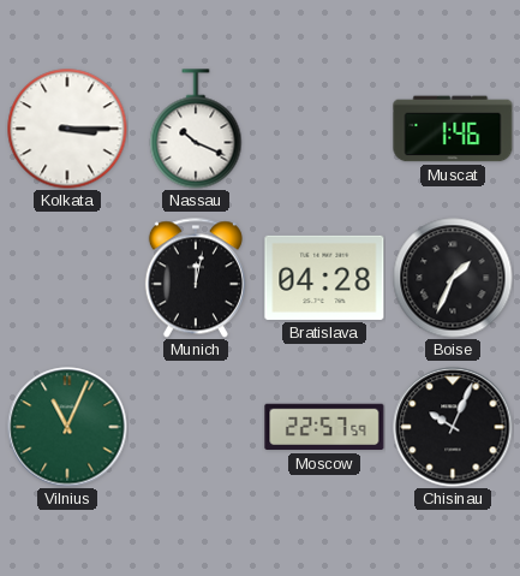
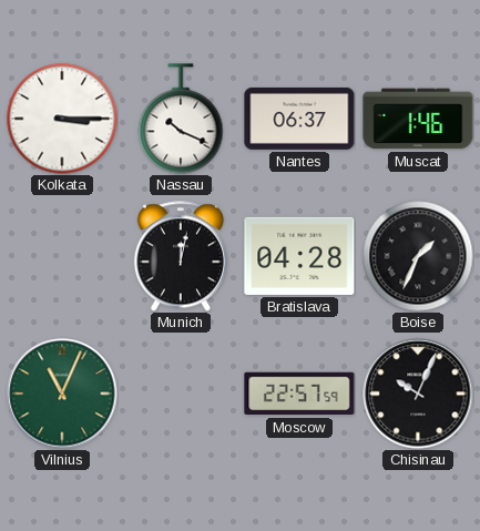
Nantes: none -> 06:37 (299, 119)
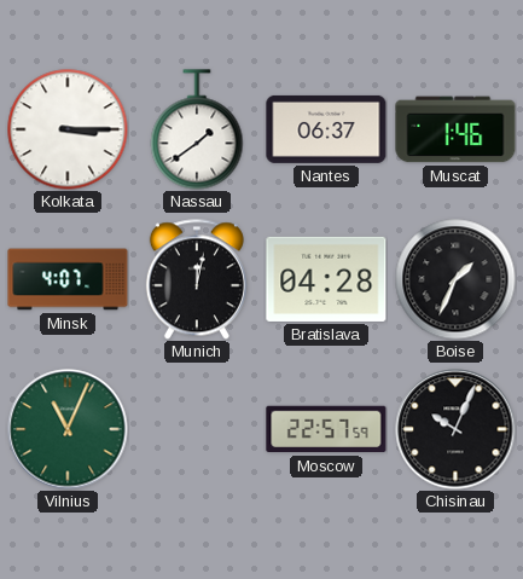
Nassau: 10:19 -> 1:39 (197, 129)
Minsk: none -> 4:07 (68, 279)
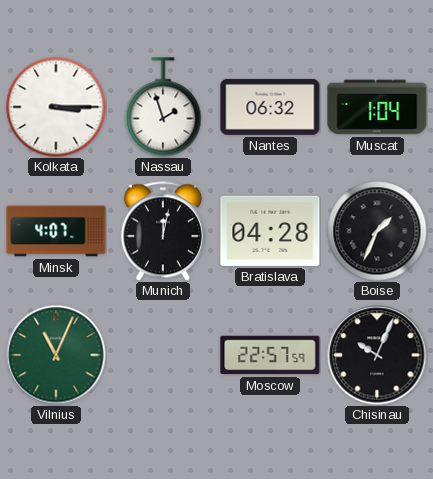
Nassau: 1:39 -> 1:57 (163, 107)
Nantes: 06:37 -> 06:32 (270, 107)
Muscat: 1:46 -> 1:04 (377, 107)
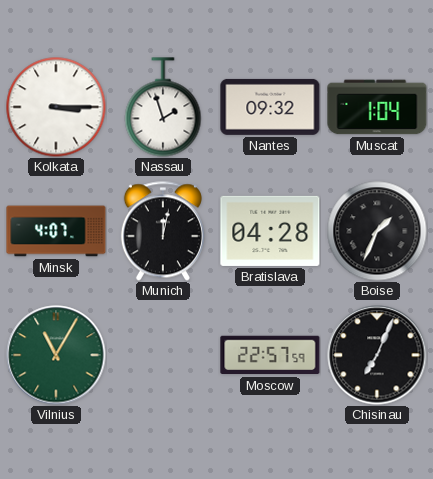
Nantes: 06:32 -> 09:32 (270, 107)
Vilnius: 11:04 -> 11:05 (56, 355)
Chisinau: 10:04 -> 7:04 (377, 355)
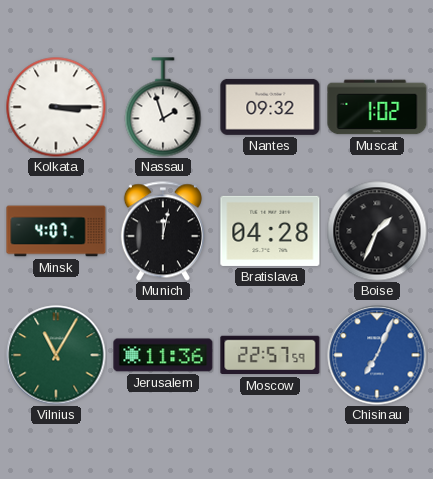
Muscat: 1:04 -> 1:02 (377, 107)
Jerusalem: none -> 11:36 (163, 355)
Chisinau dial: black -> blue (377, 355)
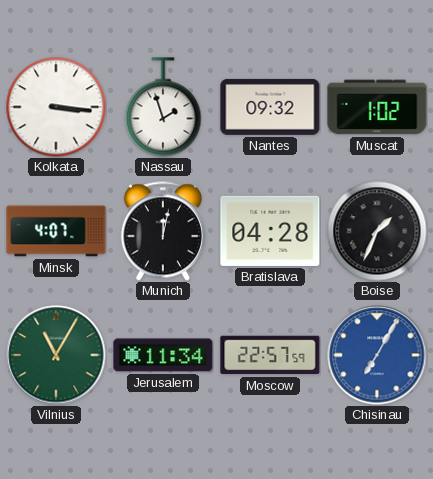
Kolkata: 3:15 -> 3:16 (56, 107)
Jerusalem: 11:36 -> 11:34 (163, 355)
Chisinau: 7:04 -> 7:05 (377, 355)
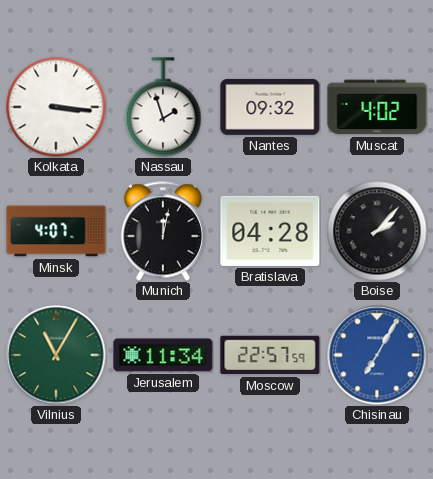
Muscat: 1:02 -> 4:02 (377, 107)
Boise: 1:34 -> 2:07 (377, 231)
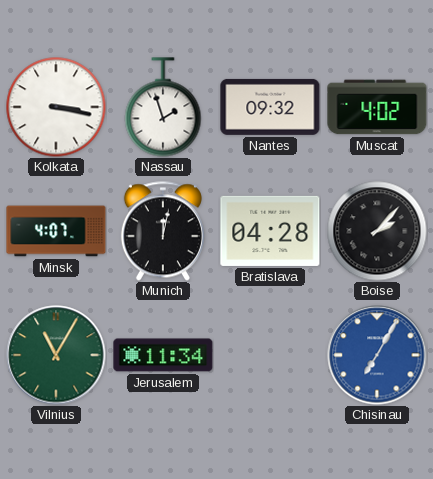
Kolkata: 3:16 -> 3:17 (56, 107)
Moscow: 22:57 -> none (270, 355)
